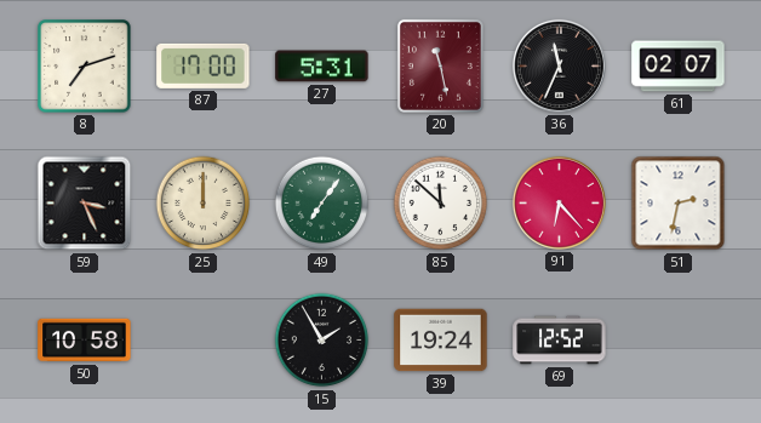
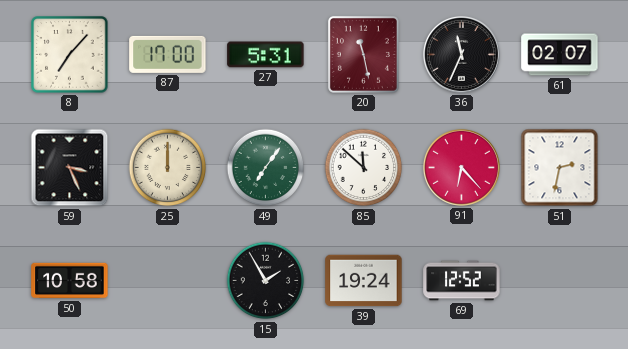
8: 7:12 -> 7:07 (70, 55)
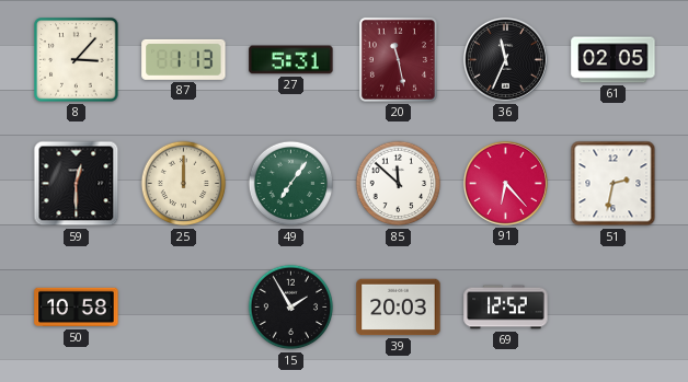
8: 7:07 -> 3:07 (77, 60)
87: 17:00 -> 1:13 (184, 59)
61: 02:07 -> 02:05 (614, 60)
59: 3:26 -> 12:30 (77, 184)
39: 19:24 -> 20:03 (399, 308)
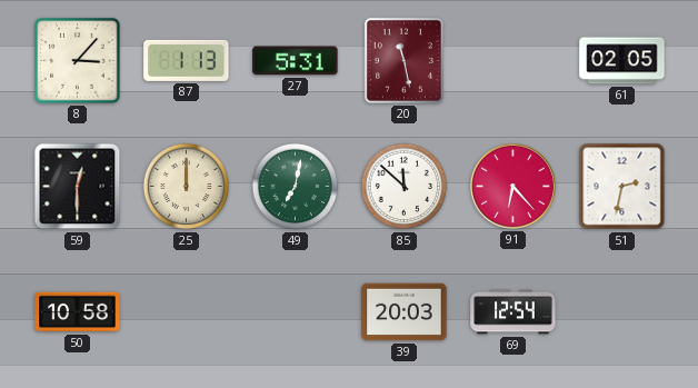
36: 11:34 -> none (505, 59)
49: 7:06 -> 7:02 (296, 187)
15: 1:55 -> none (291, 308)
69: 12:52 -> 12:54 (513, 312)
